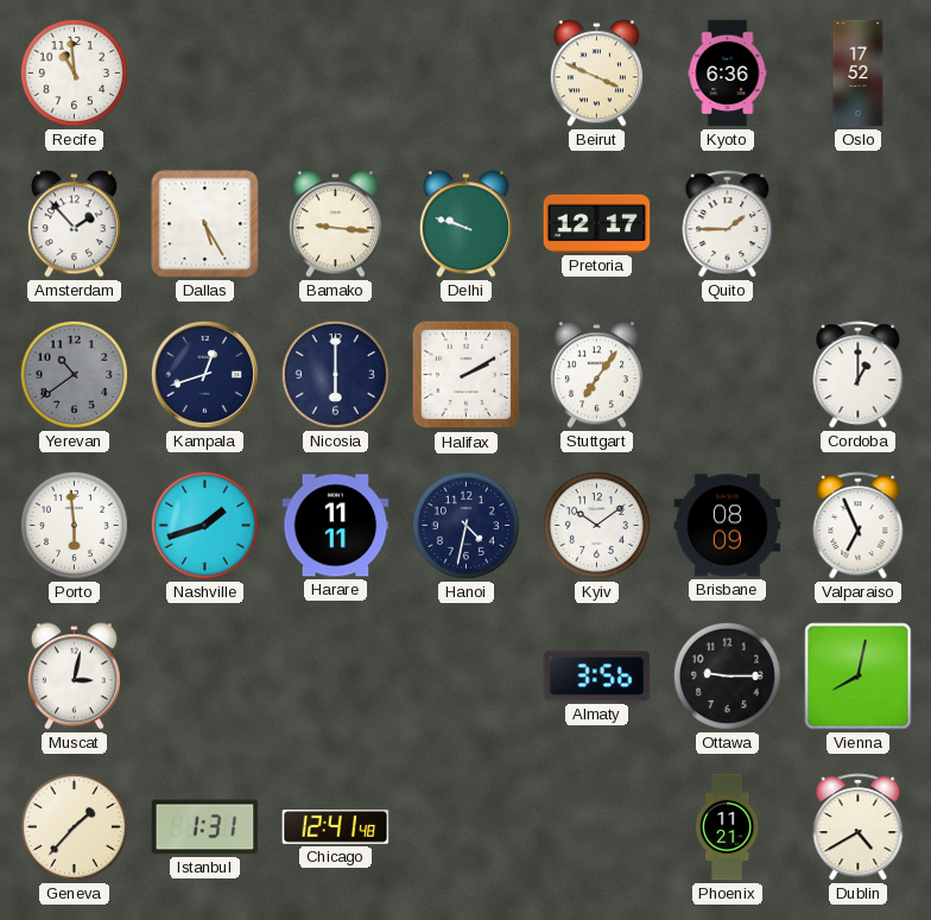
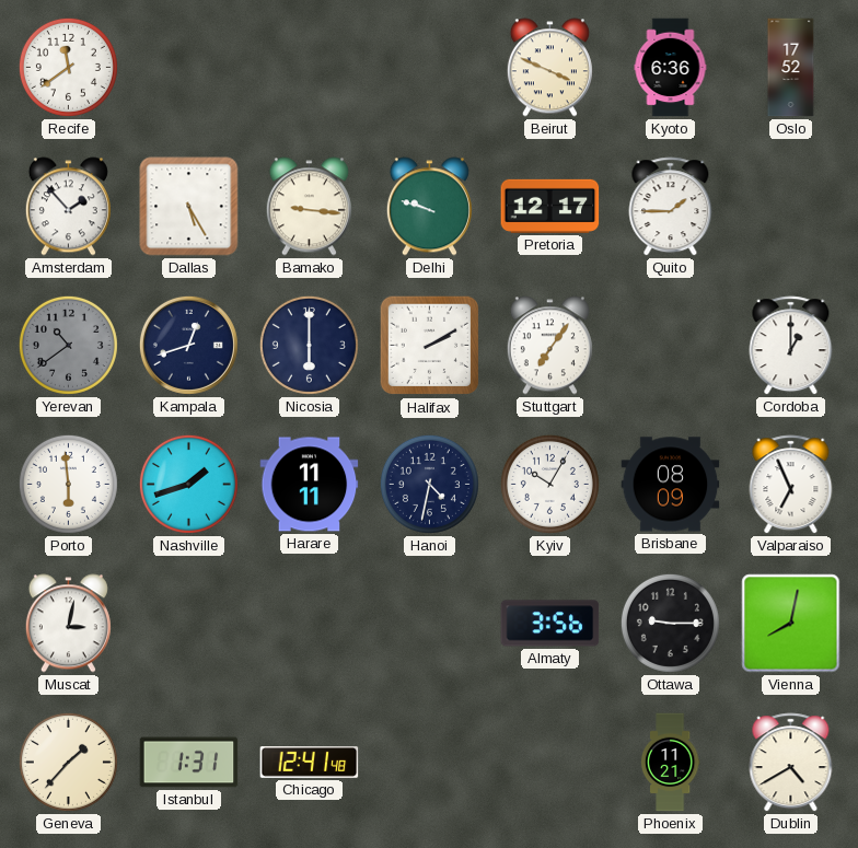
Recife: 10:59 -> 11:39 (68, 67)
Kyiv: 10:09 -> 10:05 (549, 484)
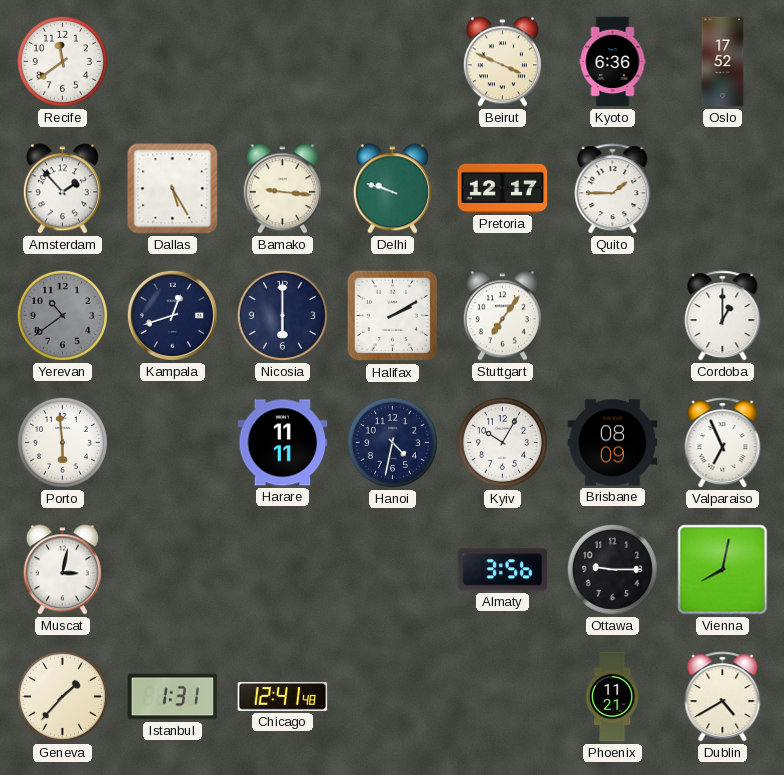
Nashville: 1:42 -> none (188, 484)
